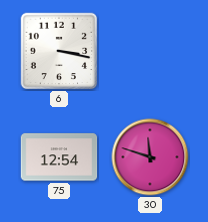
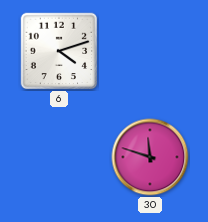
6: 3:17 -> 4:12 (59, 51)
75: 12:54 -> none (59, 157)
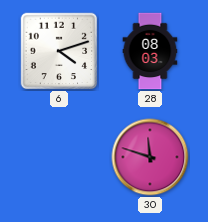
28: none -> 08:03 (150, 51)
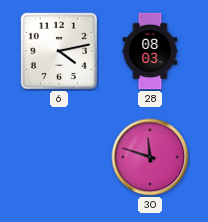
6: 4:12 -> 4:13 (59, 51)
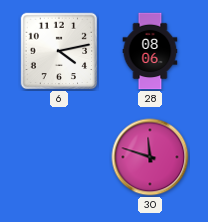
28: 08:03 -> 08:06 (150, 51)
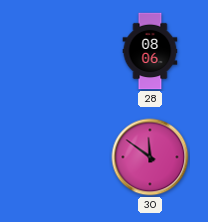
6: 4:13 -> none (59, 51)
30: 11:48 -> 11:51 (150, 157)
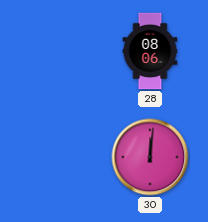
30: 11:51 -> 12:01 (150, 157)
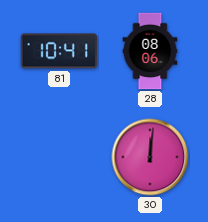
81: none -> 10:41 (59, 51)
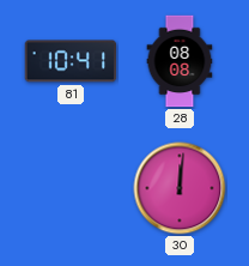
28: 08:06 -> 08:08 (180, 61)
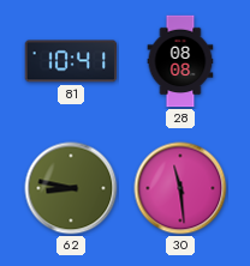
62: none -> 8:47 (71, 188)
30: 12:01 -> 11:29 (180, 188)
